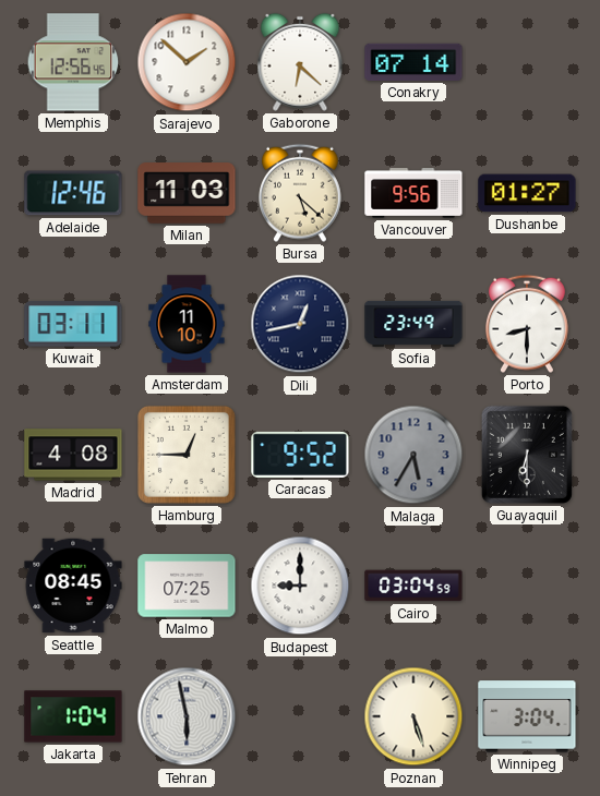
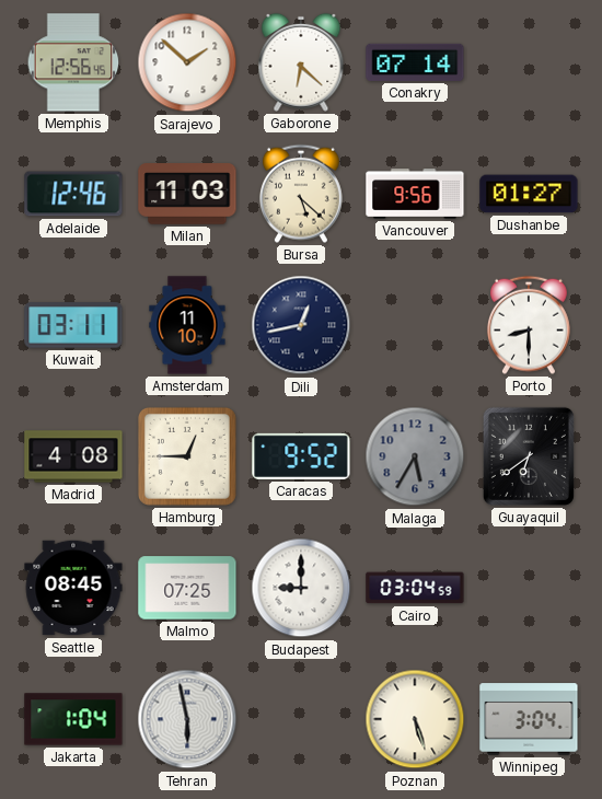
Sofia: 23:49 -> none (413, 324)
Guayaquil: 6:30 -> 6:39 (529, 456)
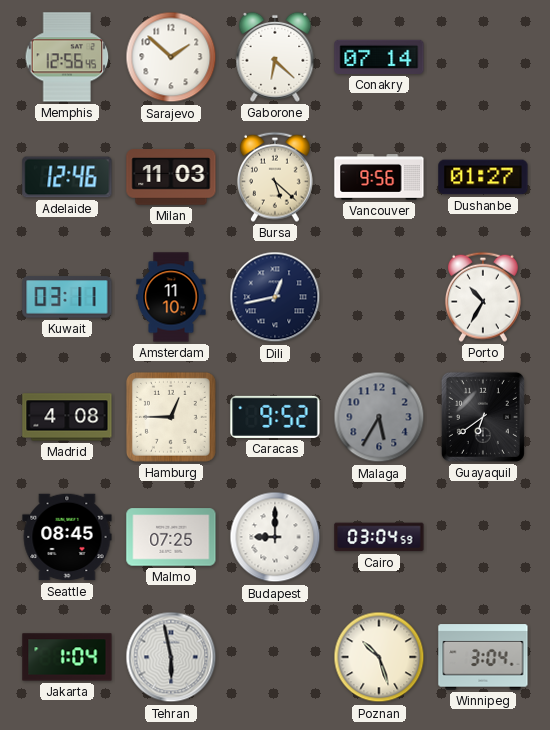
Porto: 8:30 -> 10:35 (483, 297)
Poznan: 5:27 -> 10:27 (379, 657)
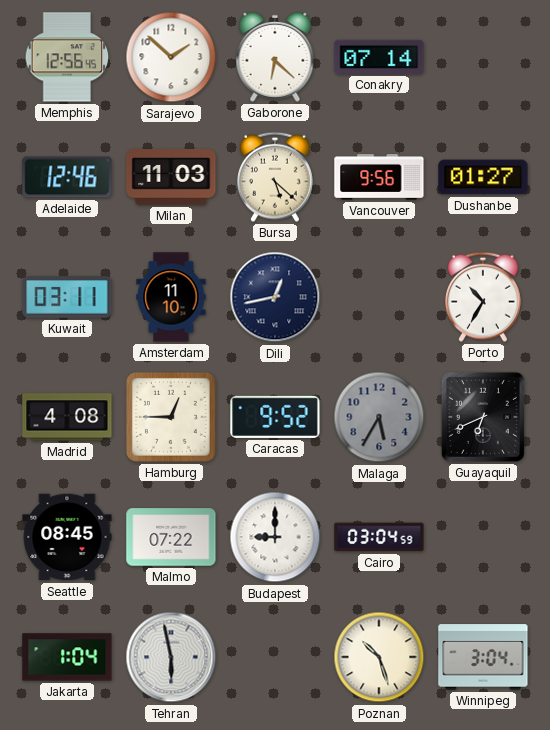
Guayaquil: 6:39 -> 6:41 (483, 417)
Malmo: 07:25 -> 07:22 (171, 537)
